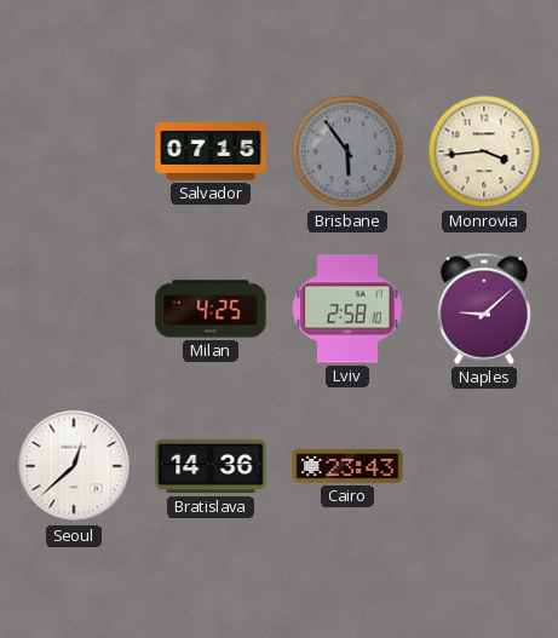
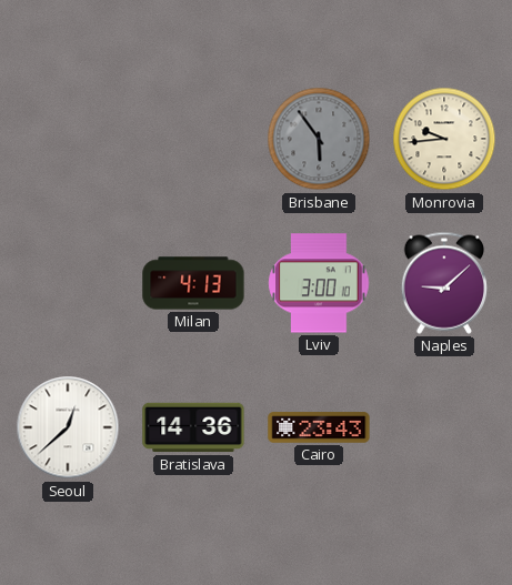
Salvador: 07:15 -> none (211, 153)
Monrovia: 3:44 -> 9:44 (444, 139)
Milan: 4:25 -> 4:13 (193, 283)
Lviv: 2:58 -> 3:00 (319, 283)
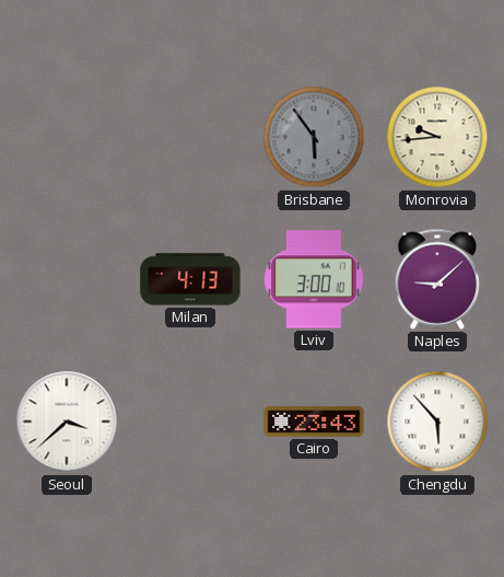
Seoul: 12:38 -> 3:38 (67, 422)
Bratislava: 14:36 -> none (193, 427)
Chengdu: none -> 5:53 (437, 422)
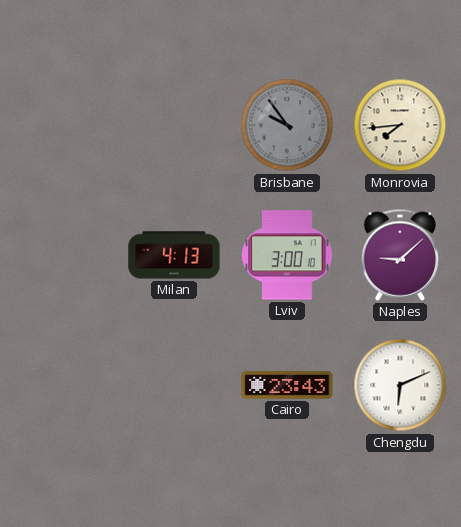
Brisbane: 5:54 -> 9:54 (287, 125)
Monrovia: 9:44 -> 7:44 (400, 125)
Seoul: 3:38 -> none (67, 422)
Chengdu: 5:53 -> 6:11 (400, 385)
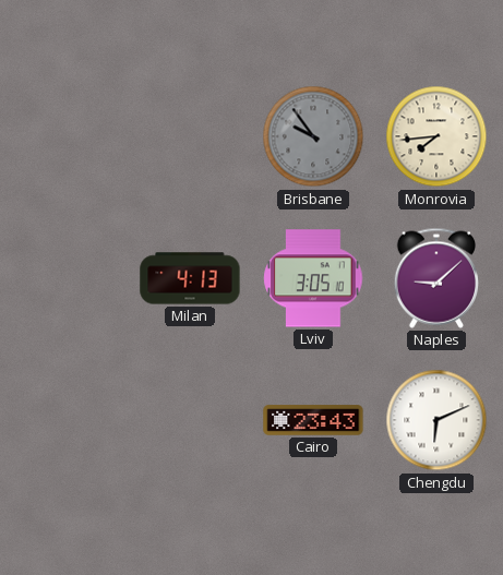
Lviv: 3:00 -> 3:05 (313, 278)
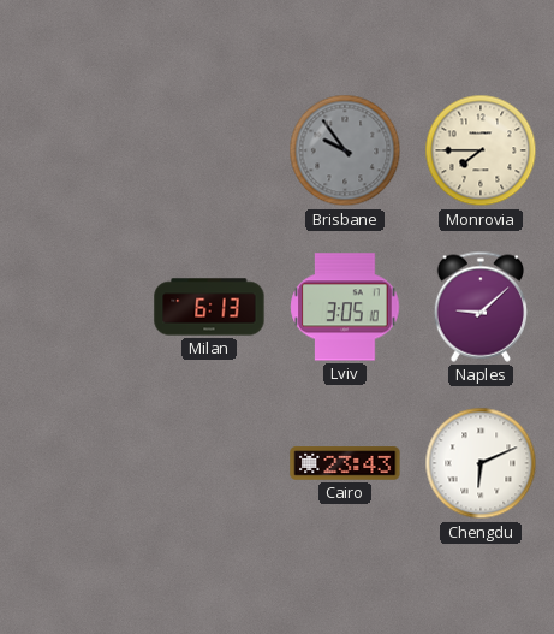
Monrovia: 7:44 -> 7:45 (481, 150)
Milan: 4:13 -> 6:13 (209, 307)
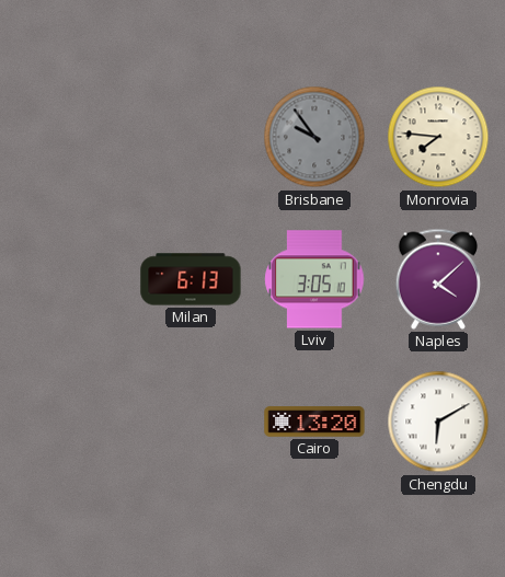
Monrovia: 7:45 -> 7:46 (438, 137)
Naples: 9:08 -> 4:08 (437, 279)
Cairo: 23:43 -> 13:20 (314, 422)
Chengdu: 6:11 -> 6:10 (438, 422)
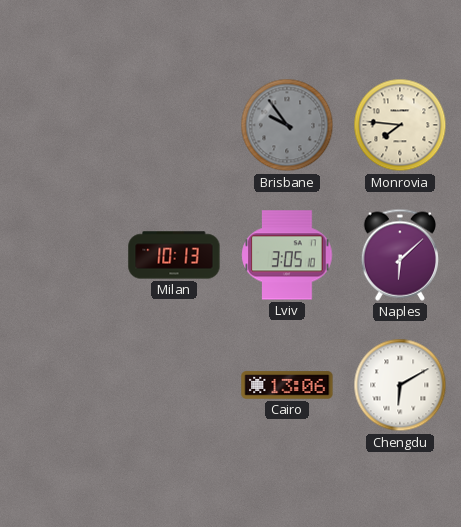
Milan: 6:13 -> 10:13 (174, 255)
Naples: 4:08 -> 6:08 (399, 255)
Cairo: 13:20 -> 13:06 (287, 385)
